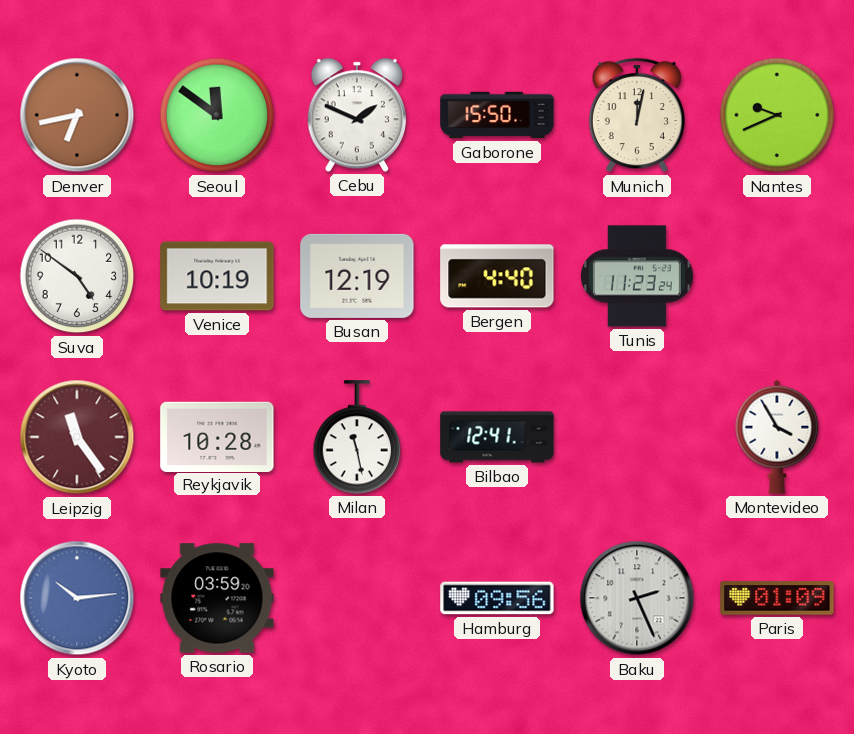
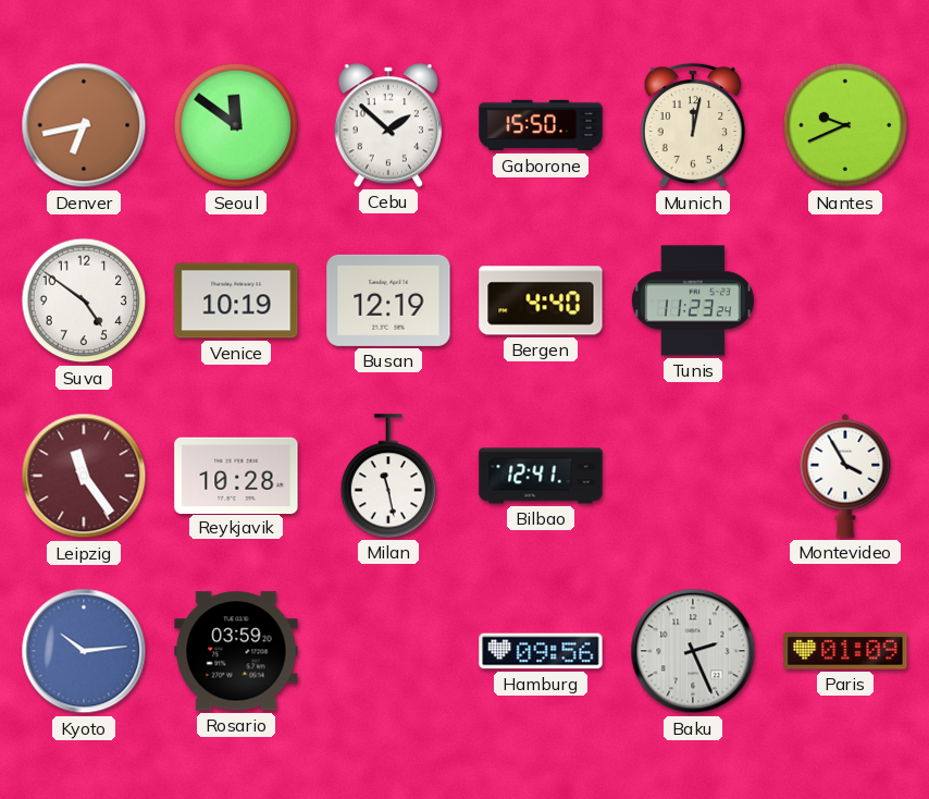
Cebu: 1:49 -> 1:52 (388, 125)
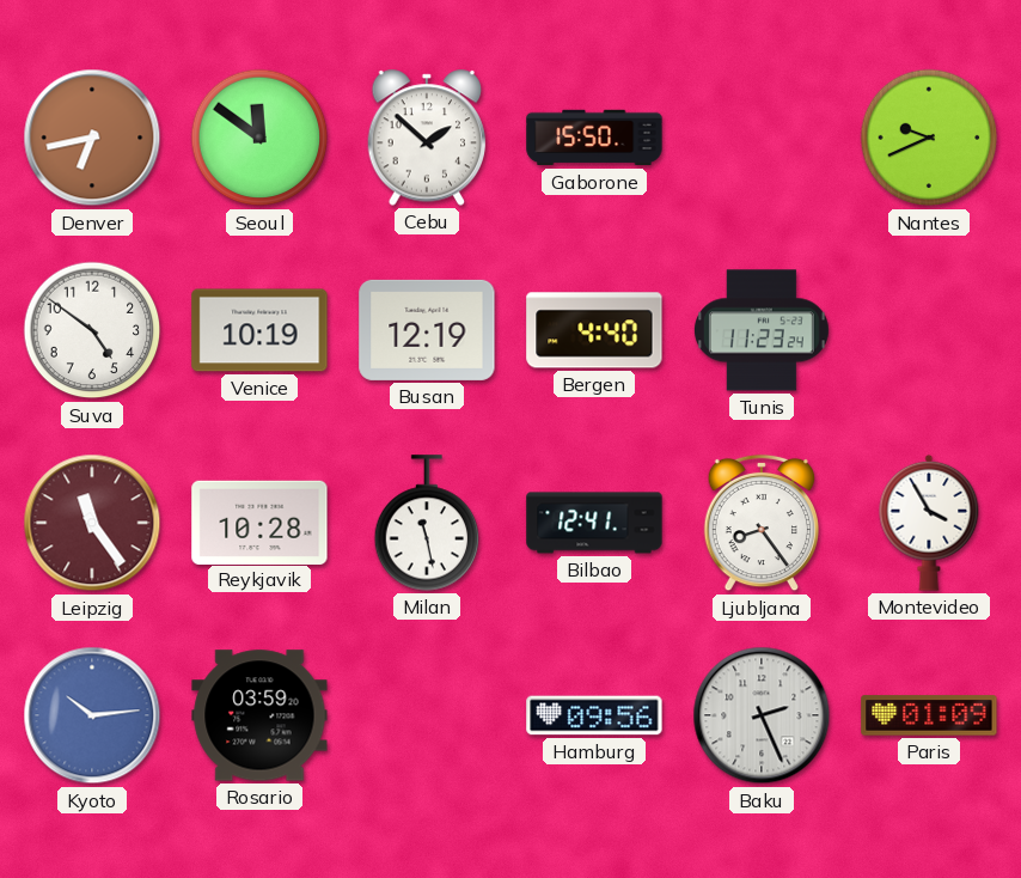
Munich: 12:02 -> none (692, 125)
Ljubljana: none -> 8:24 (760, 523)
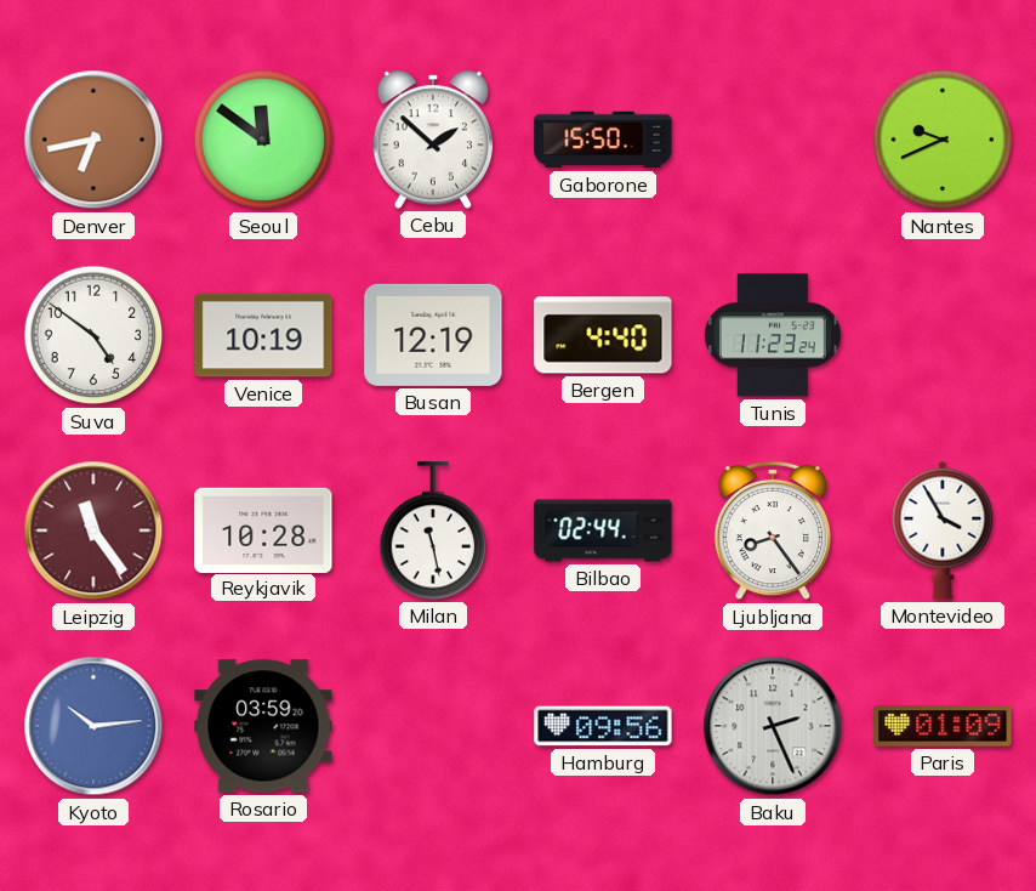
Bilbao: 12:41 -> 02:44 (603, 530)
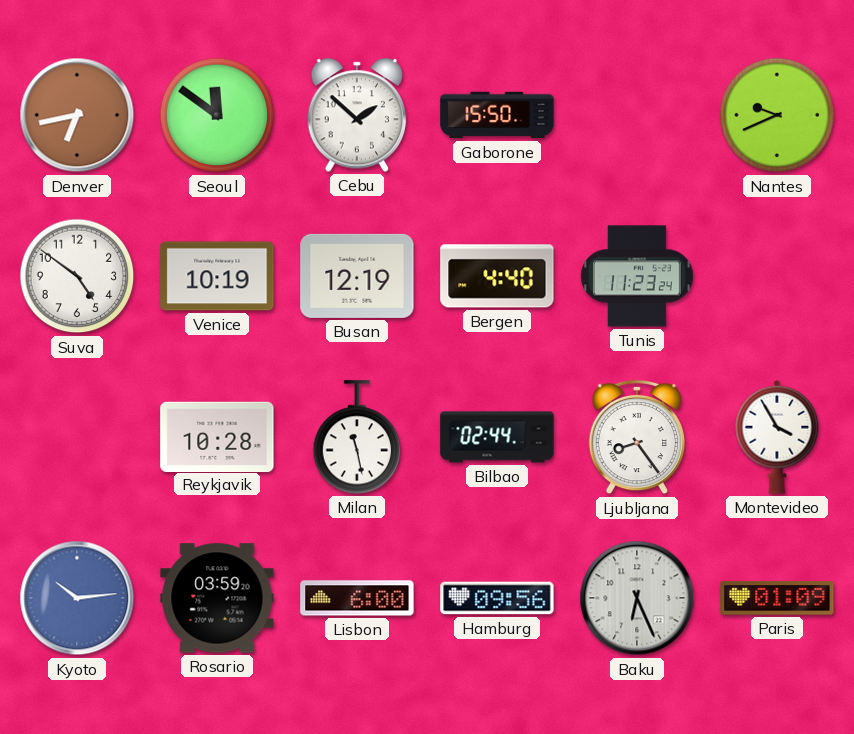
Leipzig: 11:24 -> none (93, 530)
Lisbon: none -> 6:00 (357, 598)
Baku: 2:26 -> 6:26 (637, 598)
